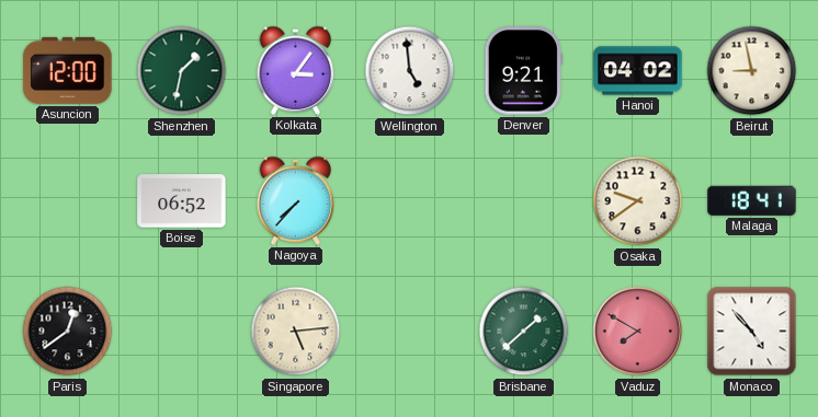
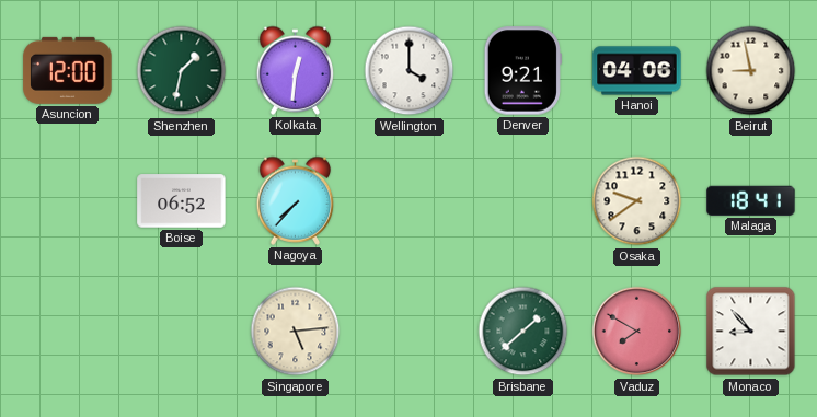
Kolkata: 3:06 -> 12:31 (296, 70)
Wellington: 4:59 -> 4:00 (410, 71)
Hanoi: 04:02 -> 04:06 (637, 71)
Paris: 12:39 -> none (68, 332)
Monaco: 4:53 -> 8:53 (751, 332)
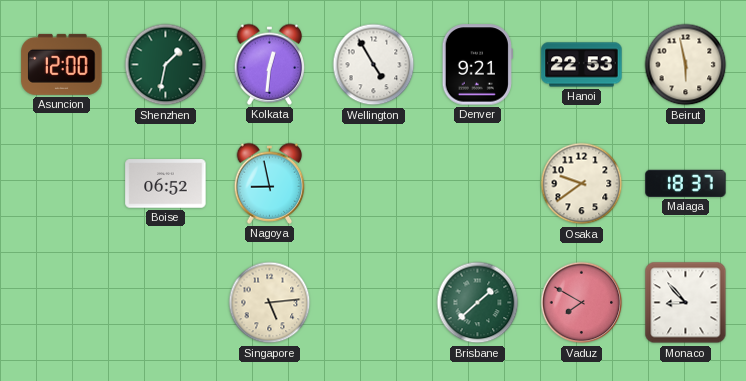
Wellington: 4:00 -> 4:55 (374, 65)
Hanoi: 04:06 -> 22:53 (582, 65)
Beirut: 8:58 -> 5:58 (686, 65)
Nagoya: 7:37 -> 8:58 (270, 183)
Malaga: 18:41 -> 18:37 (686, 183)
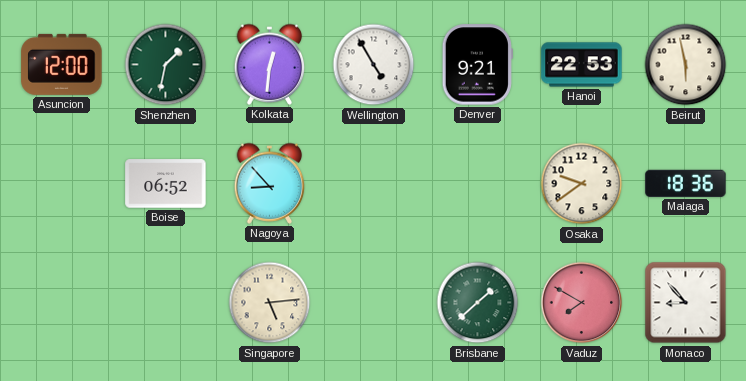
Nagoya: 8:58 -> 8:53 (270, 183)
Malaga: 18:37 -> 18:36 (686, 183)
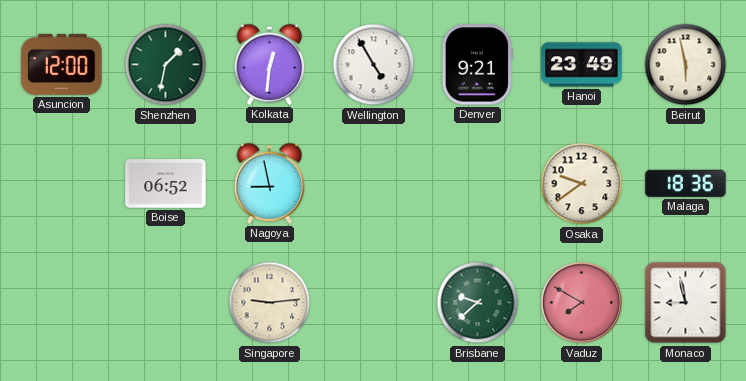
Hanoi: 22:53 -> 23:49 (582, 65)
Nagoya: 8:53 -> 8:58 (270, 183)
Singapore: 5:14 -> 9:14 (270, 303)
Brisbane: 1:38 -> 9:38 (478, 303)
Monaco: 8:53 -> 8:58 (686, 303)
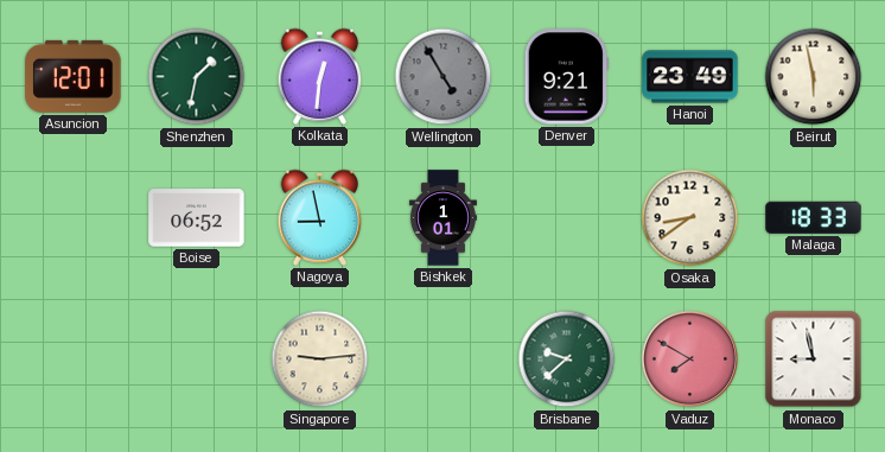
Asuncion: 12:00 -> 12:01 (74, 76)
Wellington dial: white -> grey (444, 77)
Bishkek: none -> 1:01 (442, 218)
Osaka: 9:39 -> 8:39 (690, 218)
Malaga: 18:36 -> 18:33 (814, 217)
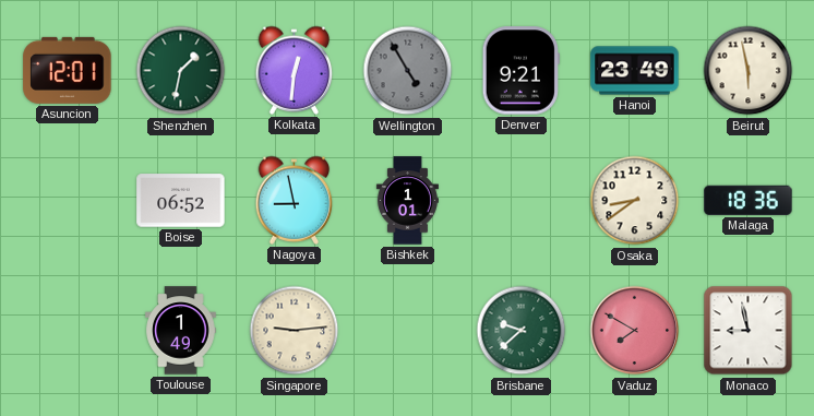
Malaga: 18:33 -> 18:36 (749, 200)
Toulouse: none -> 1:49 (181, 331)
